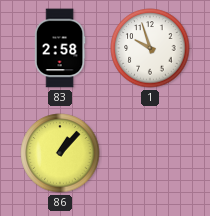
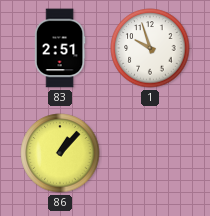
83: 2:58 -> 2:51 (60, 48)
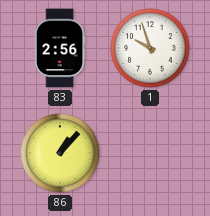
83: 2:51 -> 2:56 (60, 48)
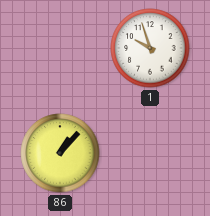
83: 2:56 -> none (60, 48)
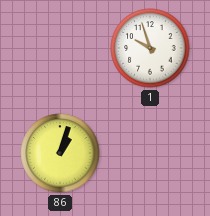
86: 1:07 -> 1:03 (60, 153)
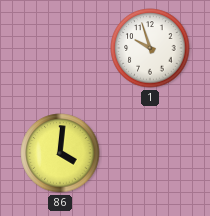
86: 1:03 -> 4:01 (60, 153)
